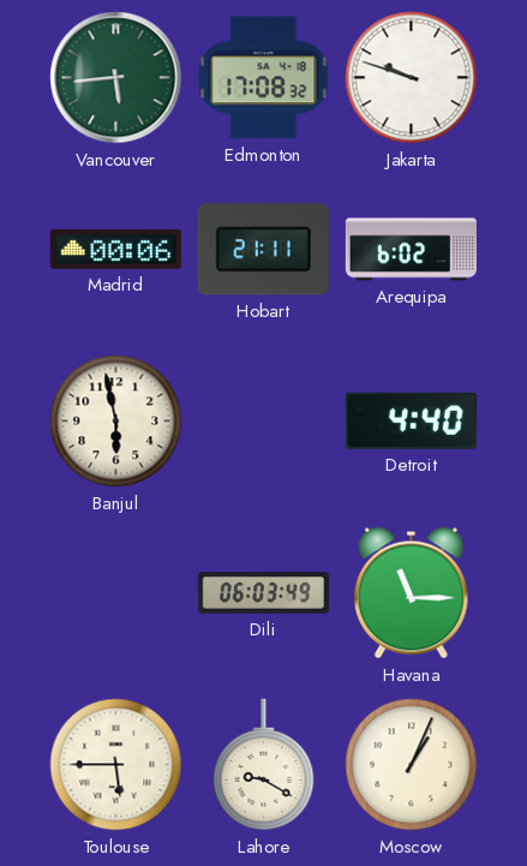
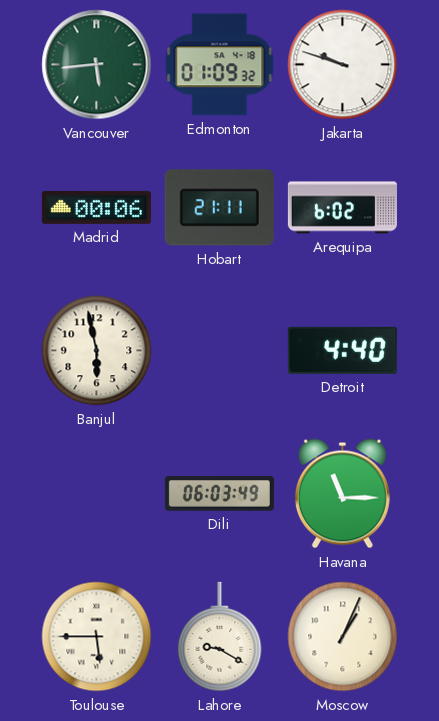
Edmonton: 17:08 -> 01:09 (220, 65)
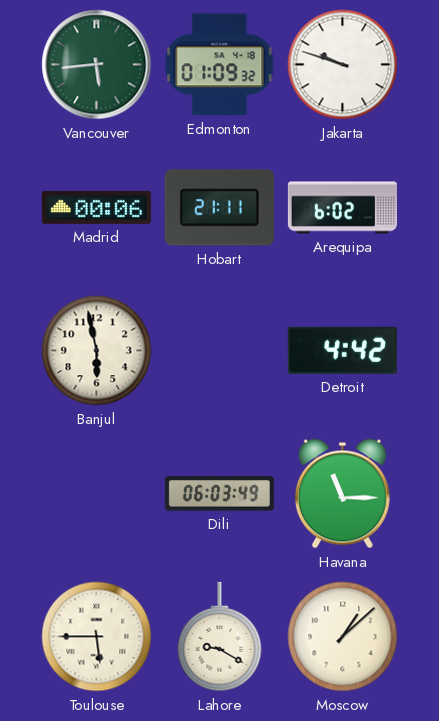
Detroit: 4:40 -> 4:42 (342, 350)
Moscow: 1:04 -> 1:08 (343, 637)
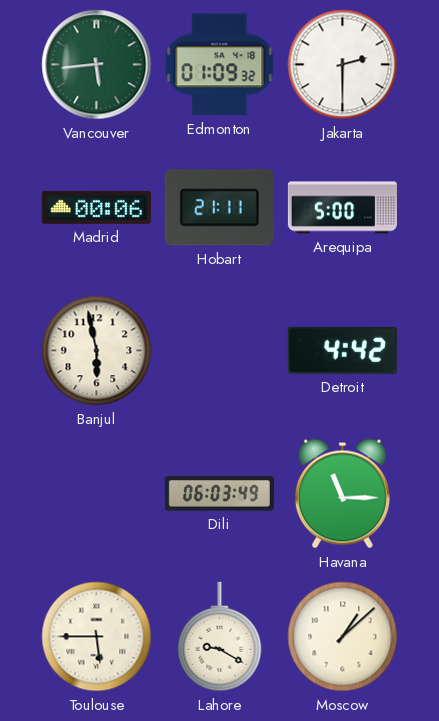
Jakarta: 9:48 -> 2:30 (343, 65)
Arequipa: 6:02 -> 5:00 (342, 208)
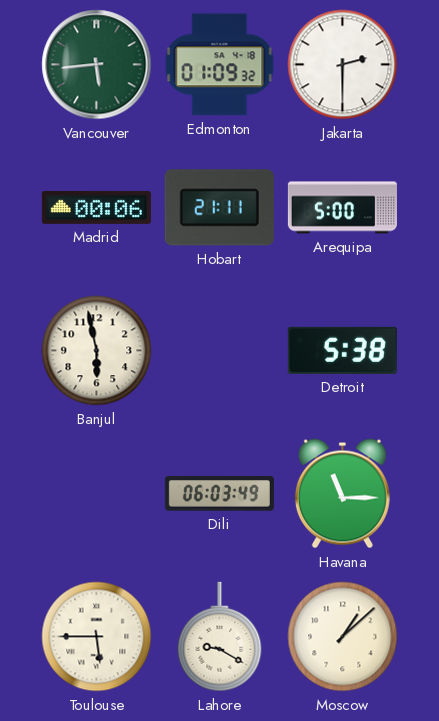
Detroit: 4:42 -> 5:38 (342, 350)
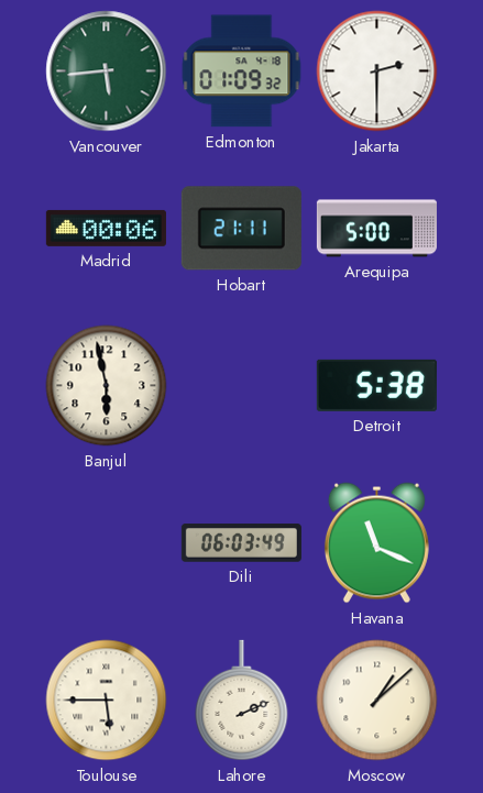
Havana: 11:15 -> 11:19 (376, 543)
Lahore: 9:20 -> 2:11 (242, 701)
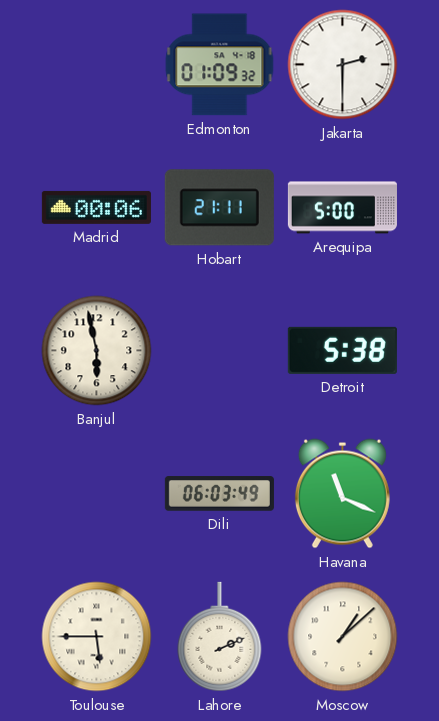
Vancouver: 5:44 -> none (107, 71)
